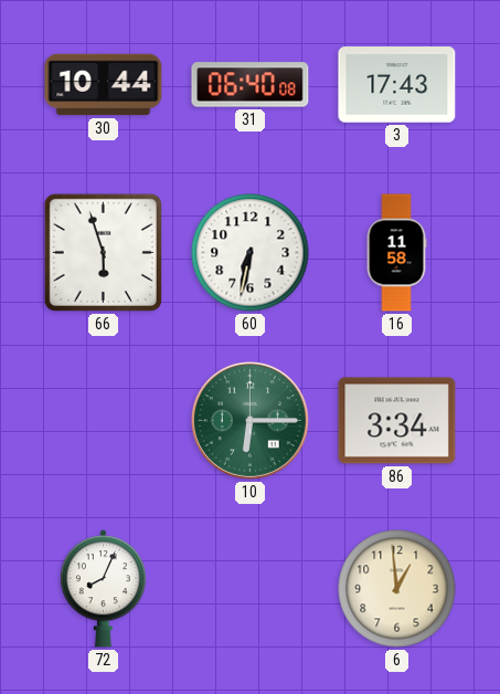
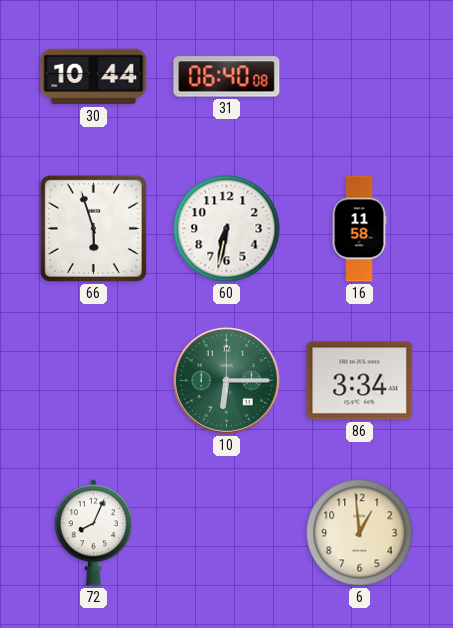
3: 17:43 -> none (397, 85)
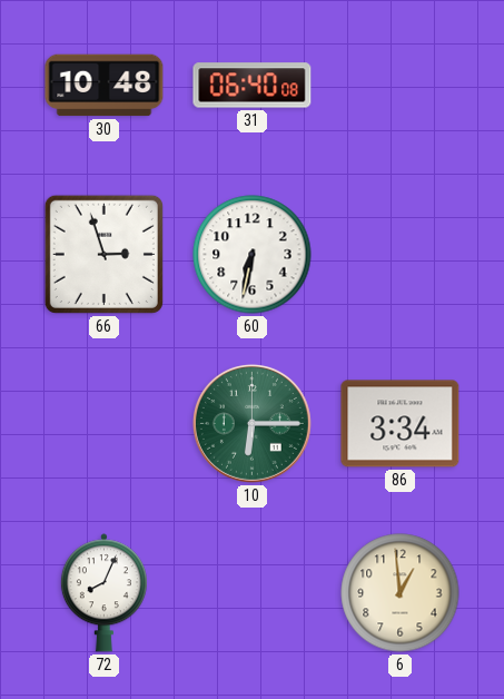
30: 10:44 -> 10:48 (105, 86)
66: 5:57 -> 2:57 (103, 254)
16: 11:58 -> none (359, 229)
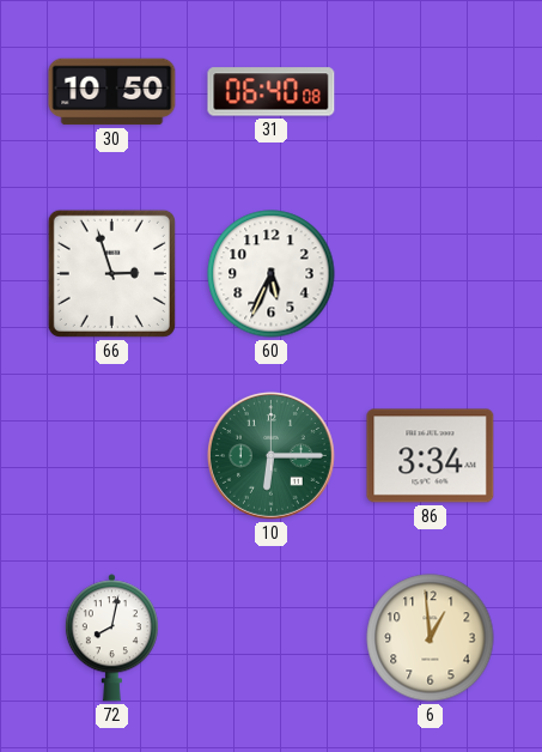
30: 10:48 -> 10:50 (112, 92)
60: 6:32 -> 5:34 (272, 274)
72: 8:04 -> 8:02 (111, 638)
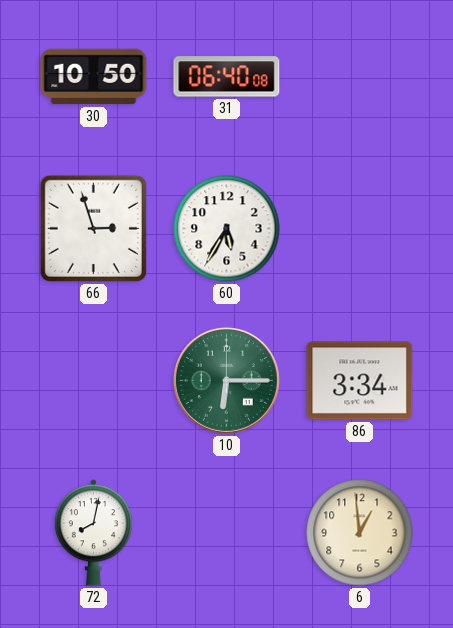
60: 5:34 -> 5:35 (227, 229)
